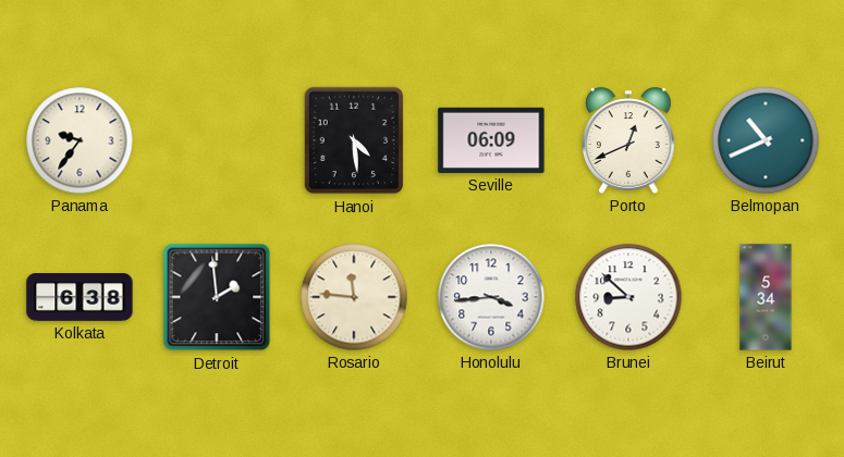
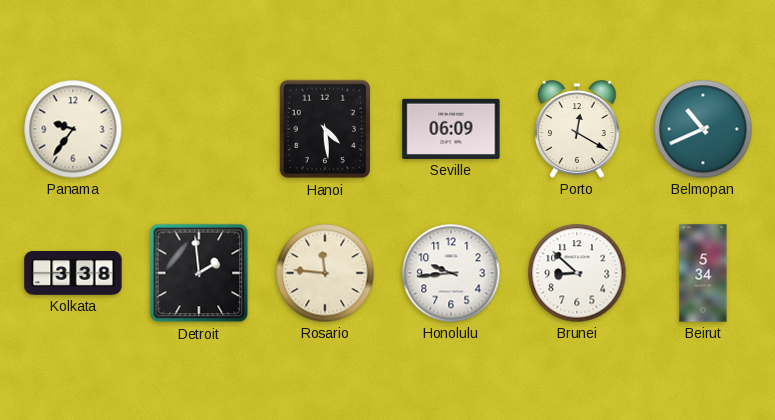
Porto: 12:41 -> 12:20 (577, 129)
Kolkata: 6:38 -> 3:38 (73, 274)
Honolulu: 3:44 -> 9:44 (451, 273)
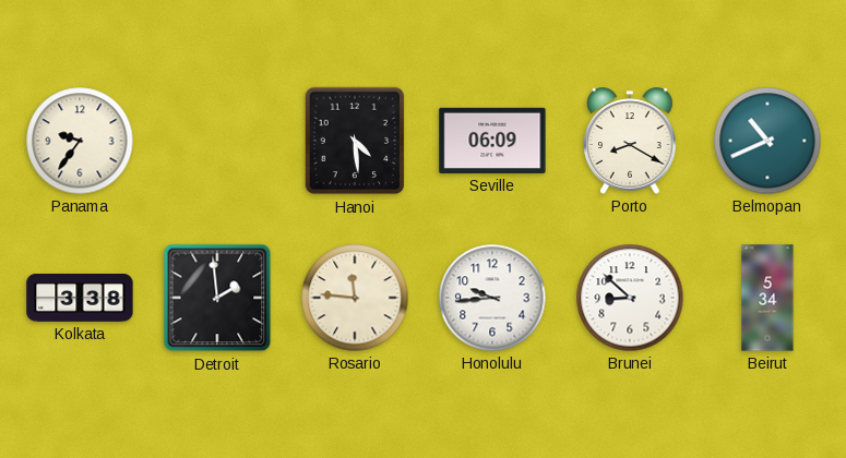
Porto: 12:20 -> 8:20 (630, 141)
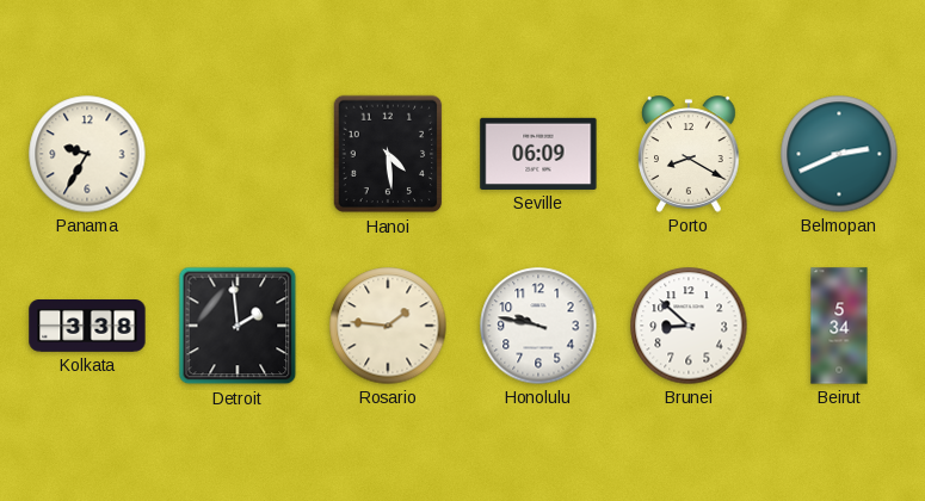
Panama: 9:36 -> 9:35 (87, 154)
Belmopan: 10:41 -> 2:41 (839, 154)
Rosario: 11:46 -> 1:46 (388, 326)
Honolulu: 9:44 -> 9:47 (538, 326)
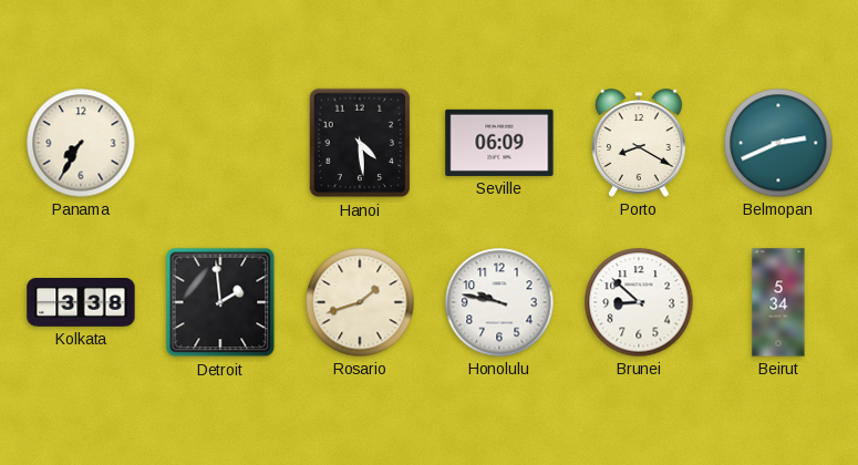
Panama: 9:35 -> 7:35 (81, 143)
Rosario: 1:46 -> 1:42 (360, 302)
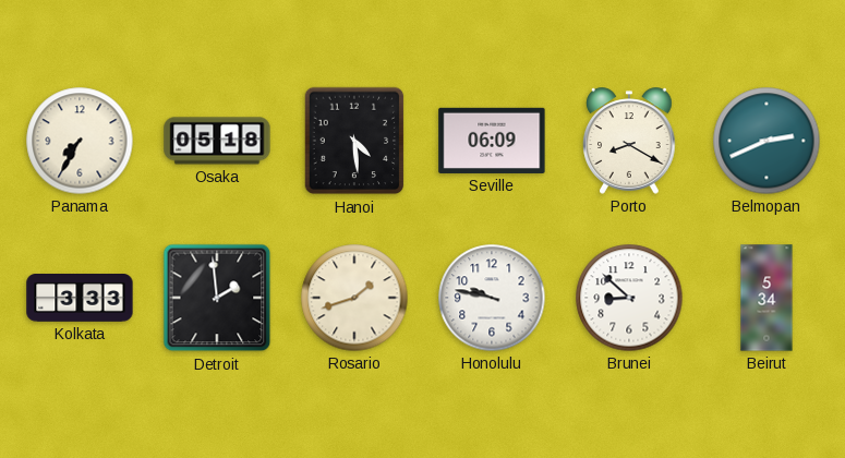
Osaka: none -> 05:18 (217, 141)
Kolkata: 3:38 -> 3:33 (80, 299)
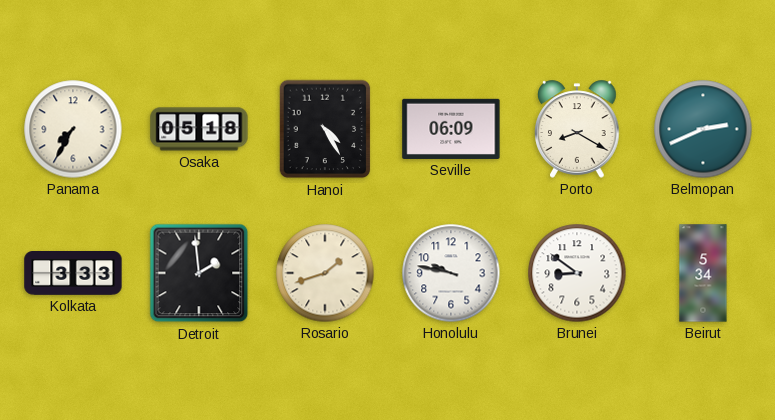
Hanoi: 4:29 -> 4:25 (325, 129)
Brunei: 8:52 -> 8:51 (577, 273)
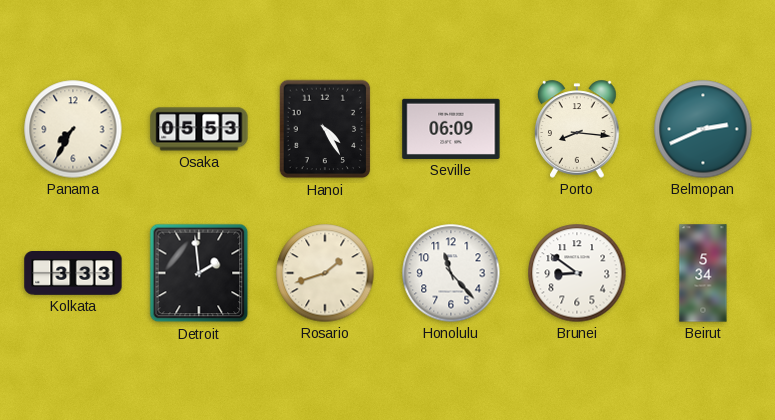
Osaka: 05:18 -> 05:53 (199, 129)
Porto: 8:20 -> 8:16 (577, 129)
Honolulu: 9:47 -> 11:23 (451, 273)
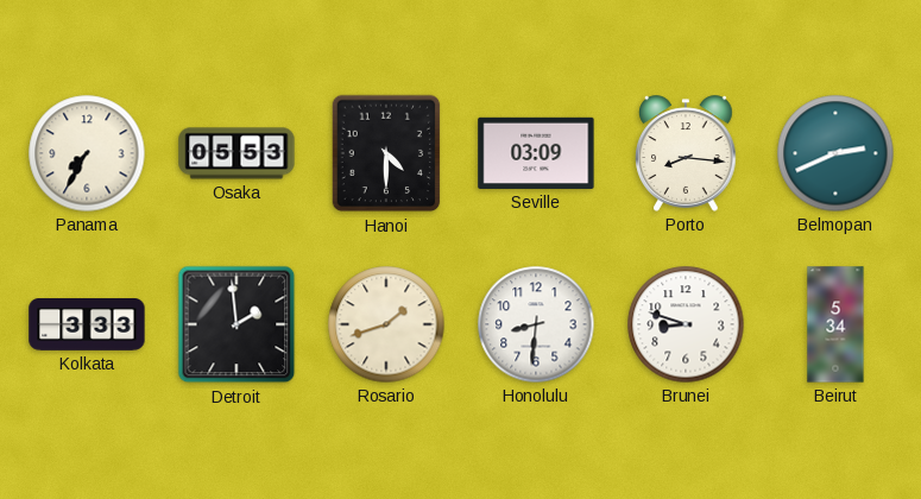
Hanoi: 4:25 -> 4:30 (386, 153)
Seville: 06:09 -> 03:09 (536, 153)
Honolulu: 11:23 -> 8:31 (536, 324)
Brunei: 8:51 -> 8:48 (686, 324)
